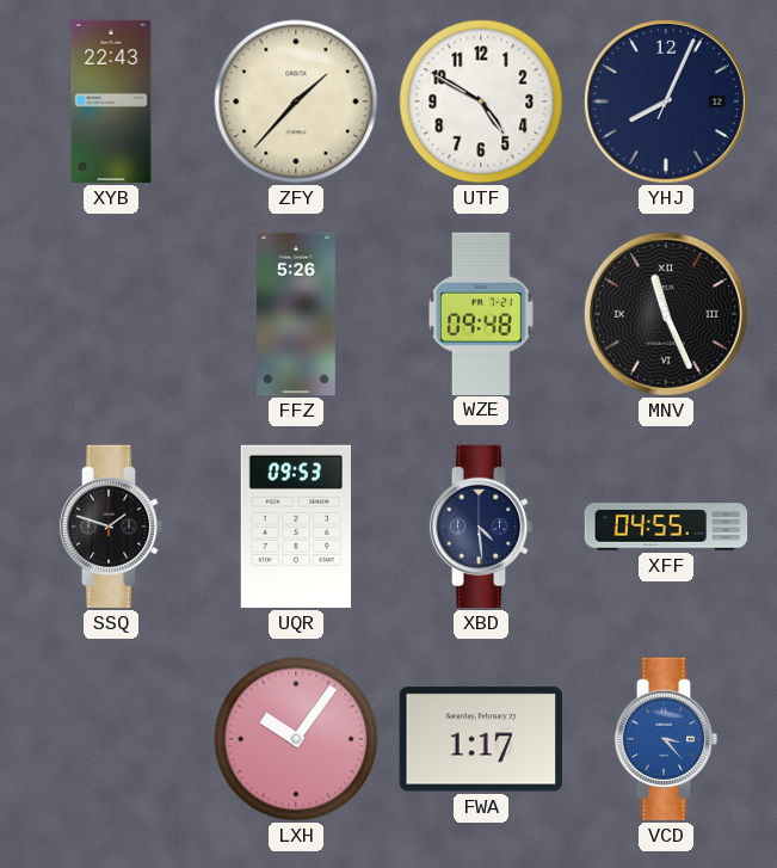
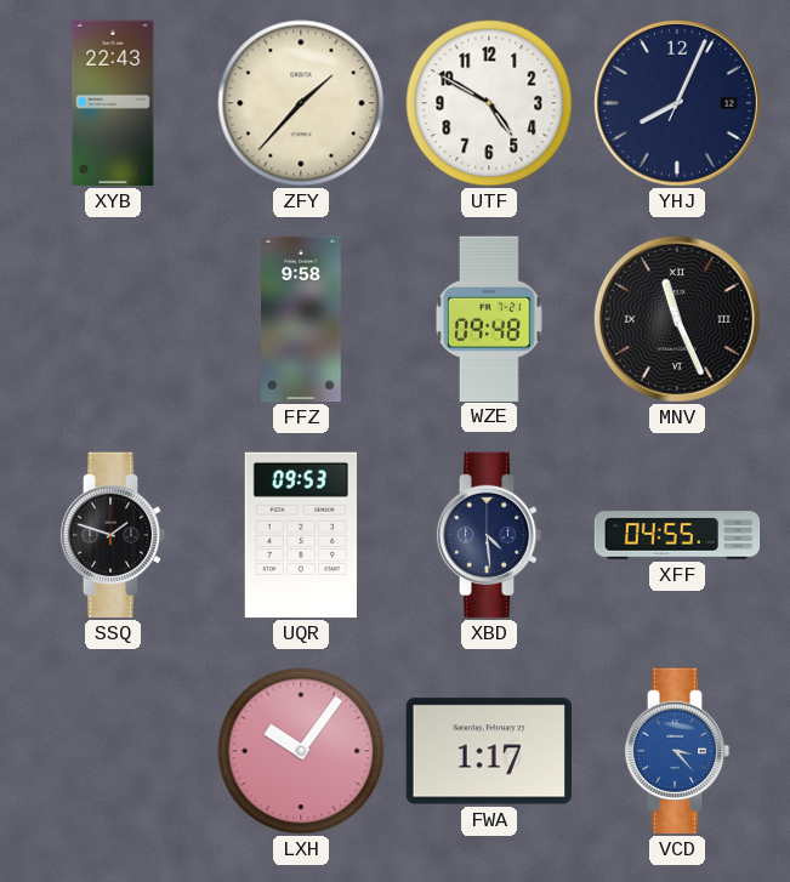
FFZ: 5:26 -> 9:58 (302, 319)
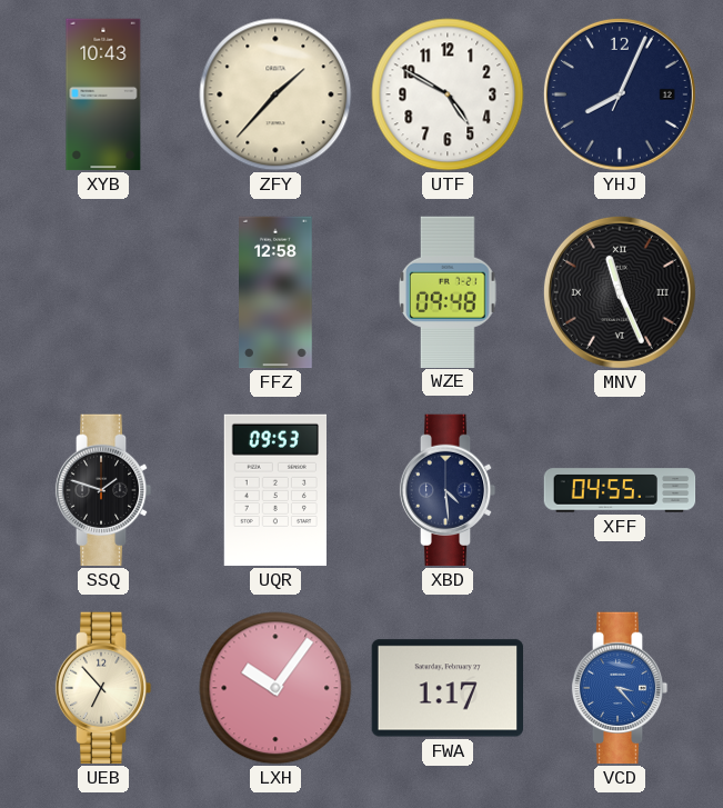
XYB: 22:43 -> 10:43 (103, 94)
FFZ: 9:58 -> 12:58 (277, 292)
UEB: none -> 6:53 (103, 688)
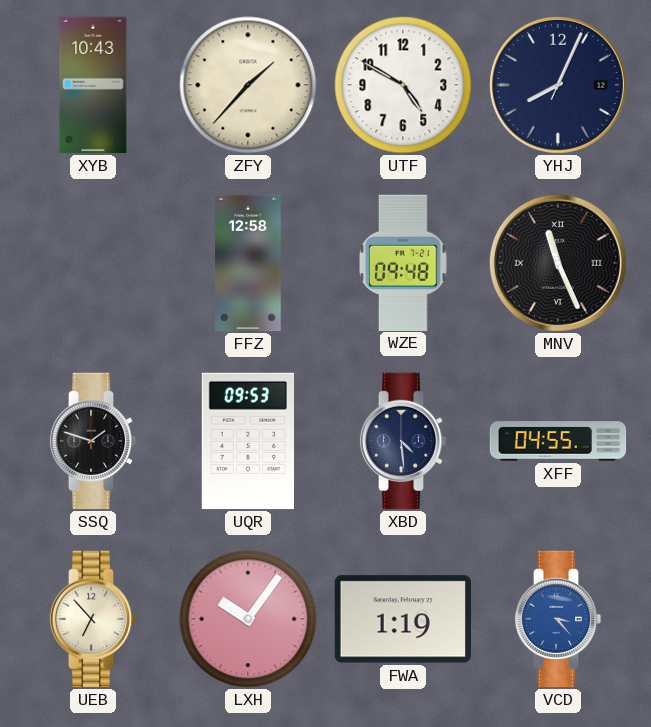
FWA: 1:17 -> 1:19 (402, 619)
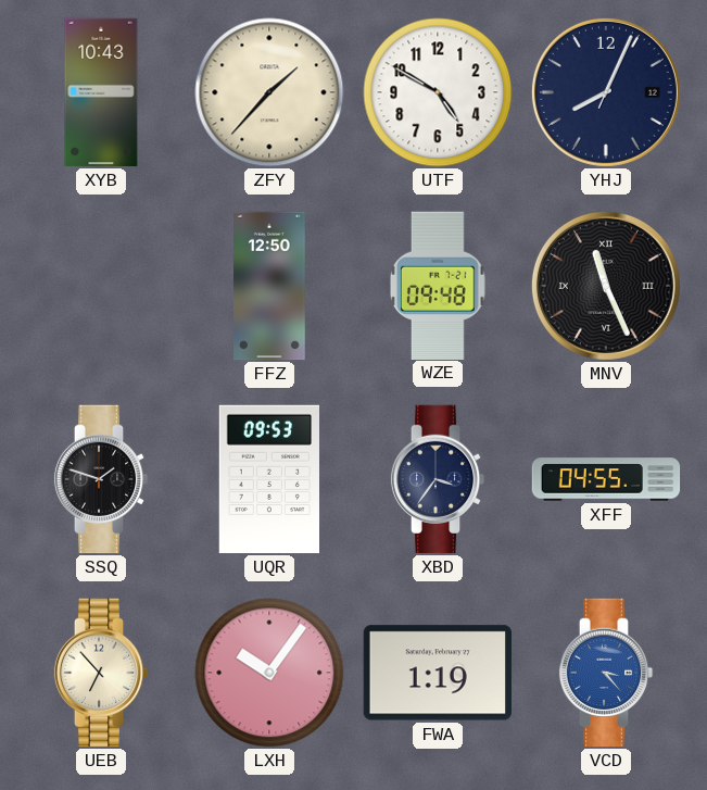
FFZ: 12:58 -> 12:50 (270, 286)
XBD: 4:29 -> 3:36 (438, 479)
